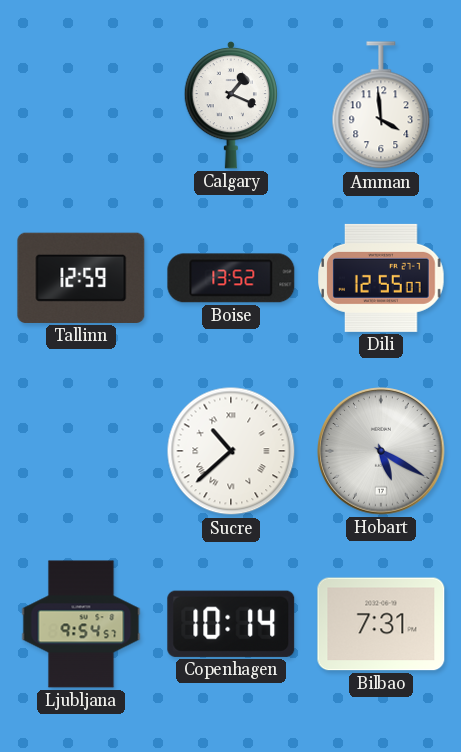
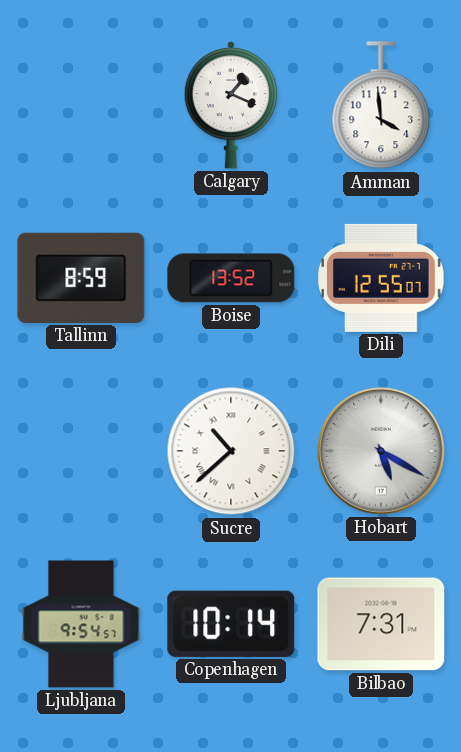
Tallinn: 12:59 -> 8:59 (81, 278)
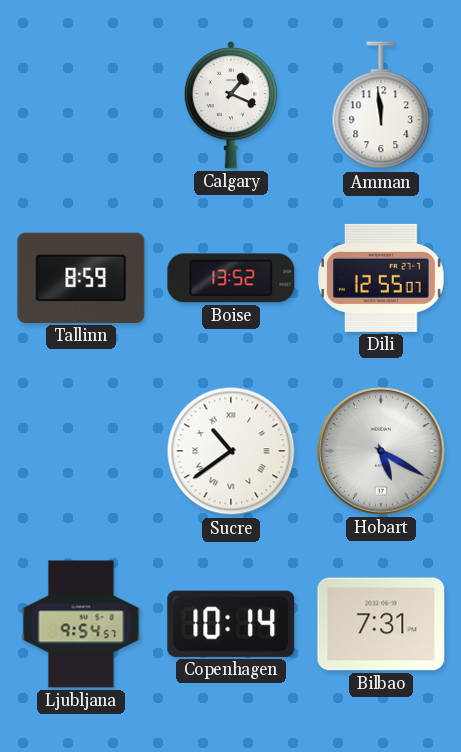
Amman: 3:59 -> 11:59 (381, 106)
Sucre: 10:38 -> 10:39 (231, 451)
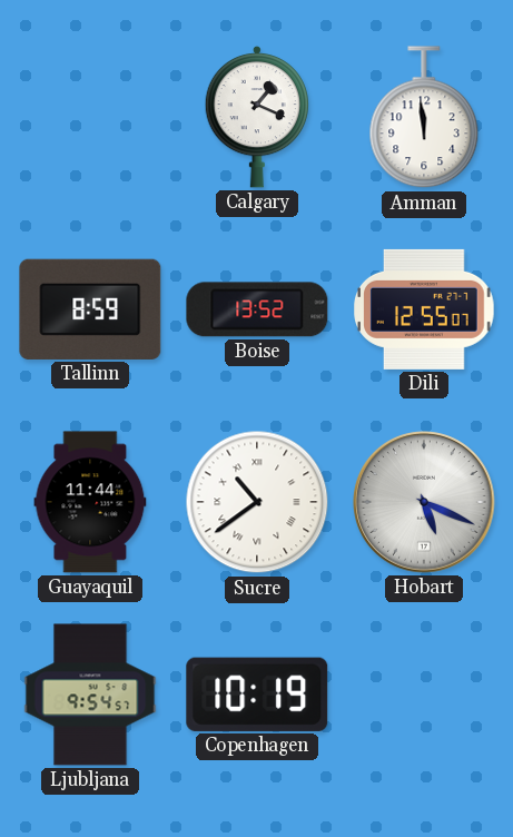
Guayaquil: none -> 11:44 (90, 502)
Hobart: 5:20 -> 5:19 (424, 502)
Copenhagen: 10:14 -> 10:19 (257, 695)
Bilbao: 7:31 -> none (381, 624)
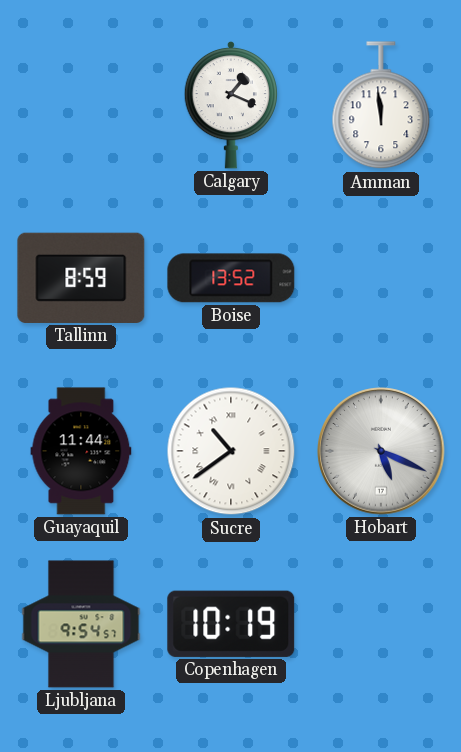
Dili: 12:55 -> none (424, 309)
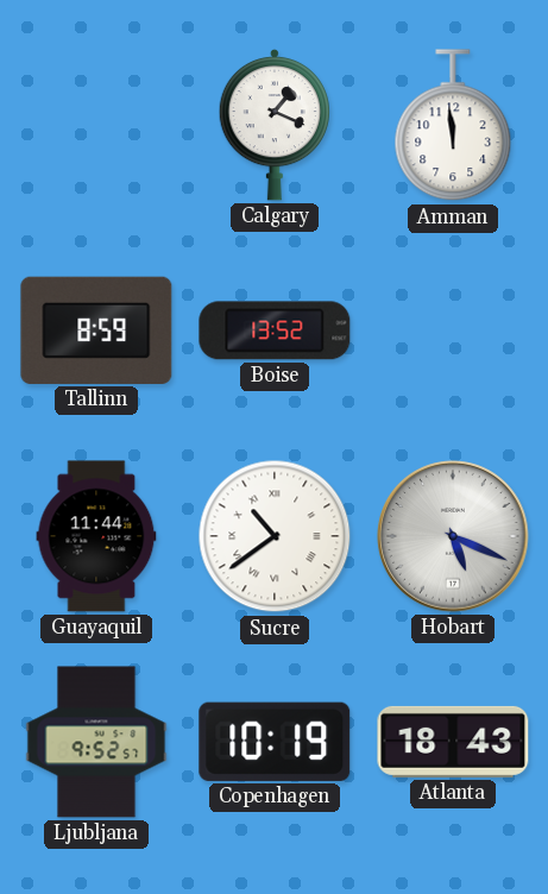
Ljubljana: 9:54 -> 9:52 (96, 742)
Atlanta: none -> 18:43 (453, 742)
